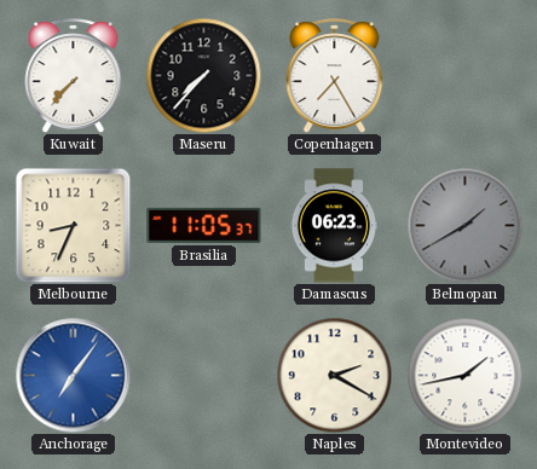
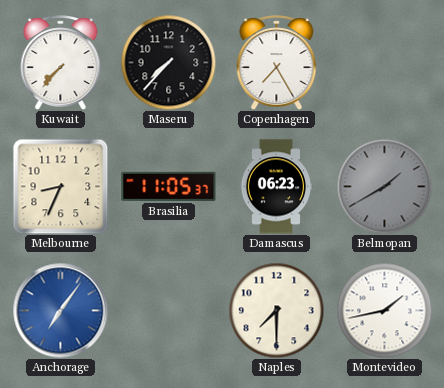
Naples: 2:20 -> 7:30 (276, 310)
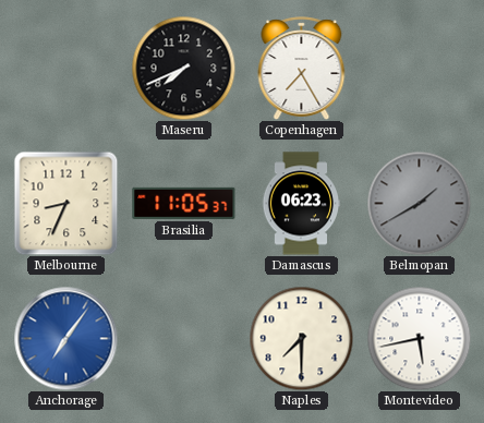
Kuwait: 7:37 -> none (61, 62)
Maseru: 7:37 -> 7:41 (183, 68)
Montevideo: 1:43 -> 5:43 (419, 338)
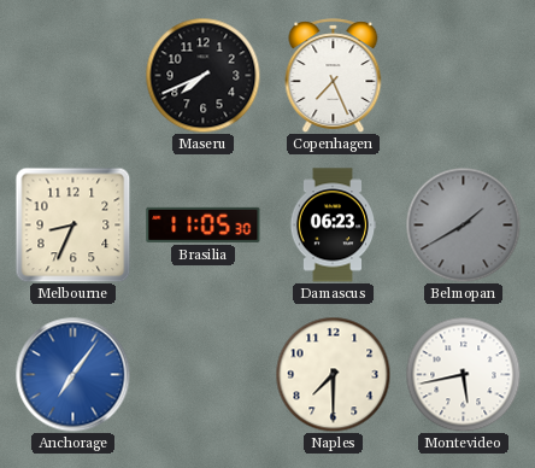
Copenhagen: 7:25 -> 7:26 (334, 75)
Brasilia: 11:05:37 -> 11:05:30 (204, 224)
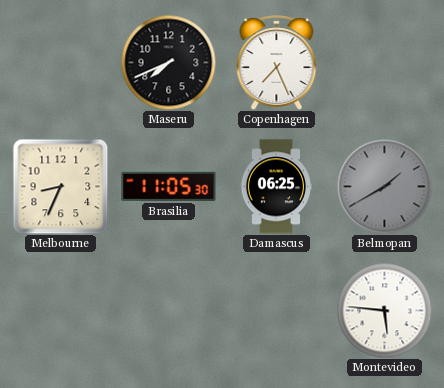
Damascus: 06:23 -> 06:25 (276, 187)
Anchorage: 7:06 -> none (72, 374)
Naples: 7:30 -> none (333, 374)
Montevideo: 5:43 -> 5:46 (384, 310)
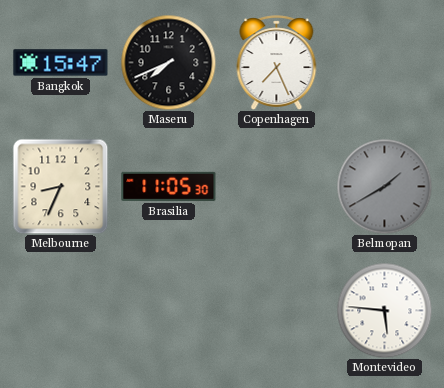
Bangkok: none -> 15:47 (61, 63)
Damascus: 06:25 -> none (276, 187)
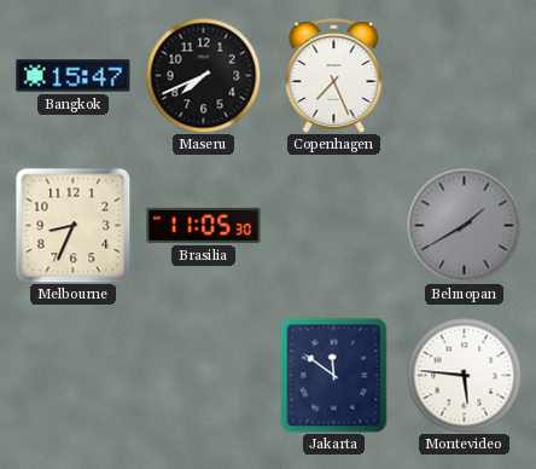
Jakarta: none -> 11:51 (334, 375)
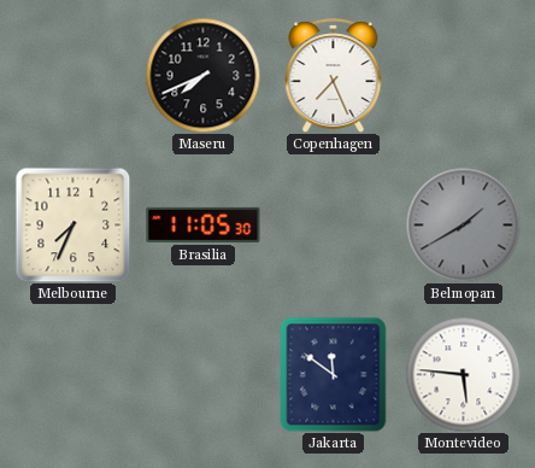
Bangkok: 15:47 -> none (74, 76)
Melbourne: 8:34 -> 7:34 (72, 224)
